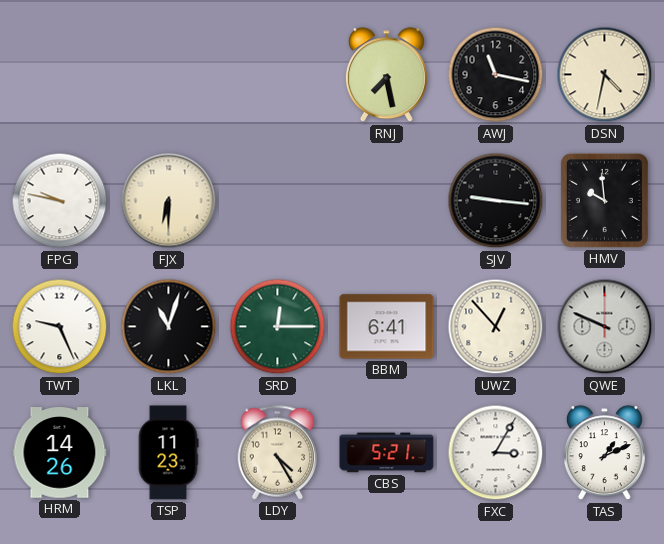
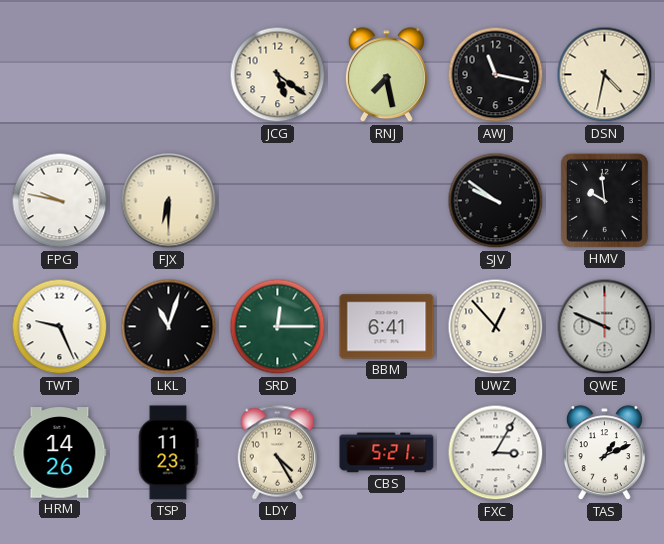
JCG: none -> 5:21 (278, 75)
SJV: 9:16 -> 9:51 (496, 201)
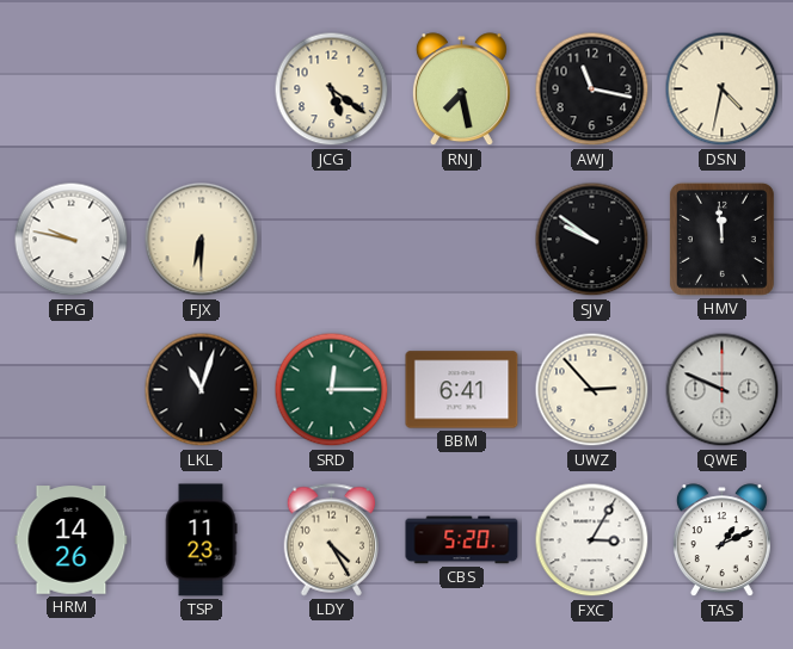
HMV: 9:59 -> 11:59 (721, 239)
TWT: 9:26 -> none (60, 327)
UWZ: 12:53 -> 2:53 (592, 390)
CBS: 5:21 -> 5:20 (462, 540)
